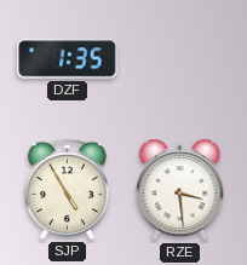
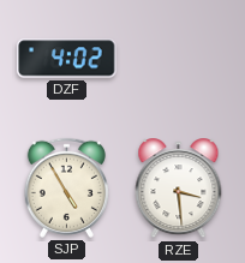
DZF: 1:35 -> 4:02 (67, 59)
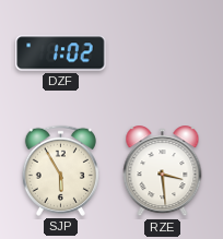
DZF: 4:02 -> 1:02 (61, 53)
SJP: 4:55 -> 5:55 (60, 170)
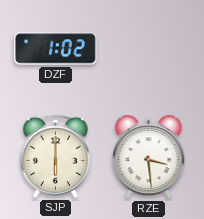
SJP: 5:55 -> 6:00 (55, 156)
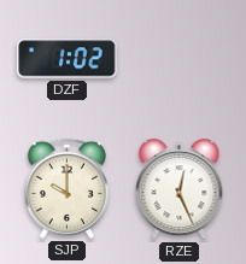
SJP: 6:00 -> 10:00 (66, 188)
RZE: 3:29 -> 12:26 (180, 189)
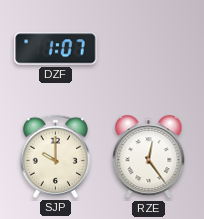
DZF: 1:02 -> 1:07 (56, 49)
RZE: 12:26 -> 12:24 (149, 157)
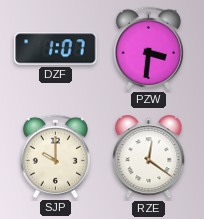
PZW: none -> 3:31 (148, 48)
RZE: 12:24 -> 12:21 (149, 157)
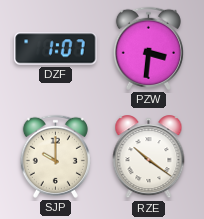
RZE: 12:21 -> 10:21 (149, 157)
